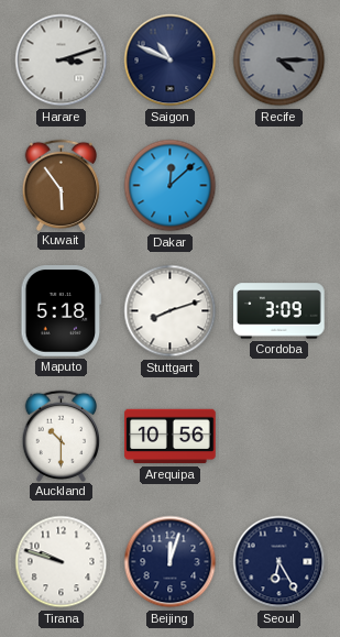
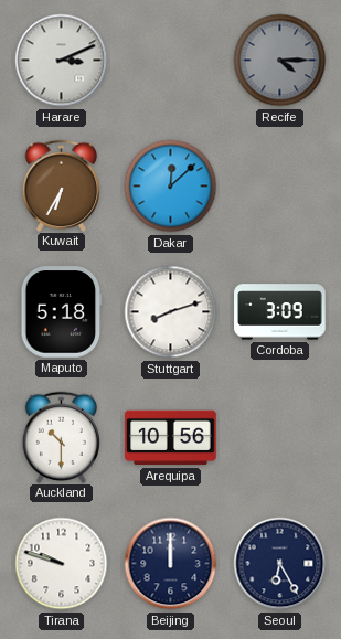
Harare: 3:12 -> 3:11 (62, 61)
Saigon: 10:49 -> none (171, 61)
Kuwait: 5:54 -> 6:35 (62, 185)
Beijing: 12:03 -> 12:00 (171, 564)
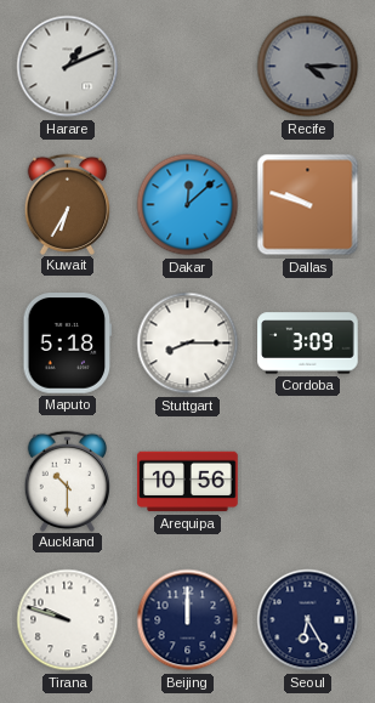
Harare: 3:11 -> 1:11 (68, 67)
Dallas: none -> 9:48 (308, 205)
Stuttgart: 8:12 -> 8:15 (188, 344)
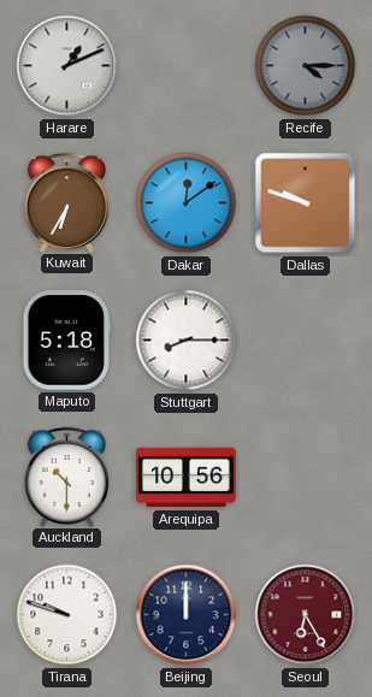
Dakar: 12:08 -> 12:09 (187, 203)
Cordoba: 3:09 -> none (308, 344)
Seoul dial: navy -> burgundy (306, 615)
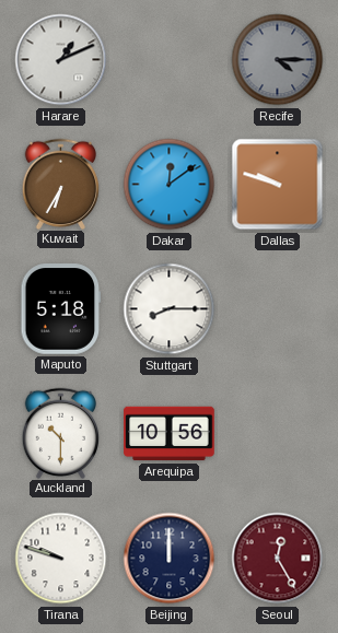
Seoul: 6:25 -> 12:25 (278, 559)
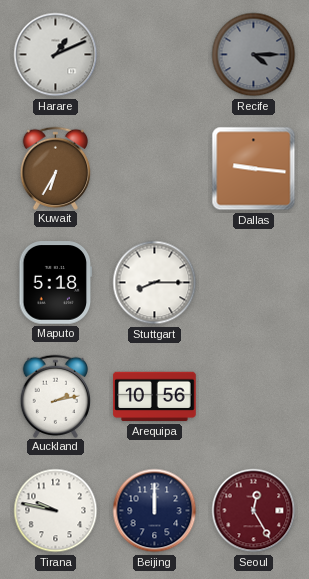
Dakar: 12:09 -> none (170, 185)
Dallas: 9:48 -> 9:16 (254, 169)
Auckland: 10:30 -> 2:13 (56, 396)
Tirana: 9:48 -> 9:47 (56, 511)
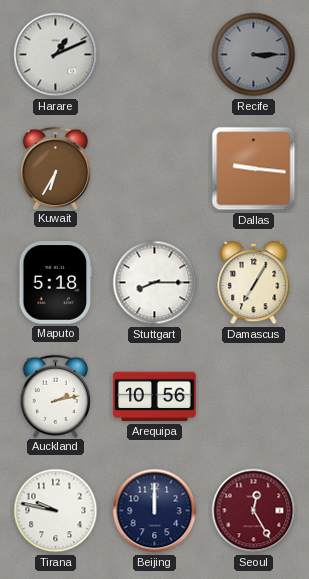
Recife: 4:15 -> 3:15 (254, 55)
Damascus: none -> 7:05 (254, 284)
